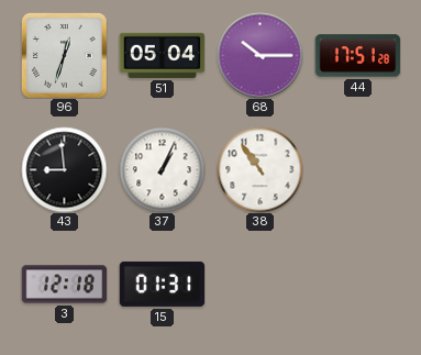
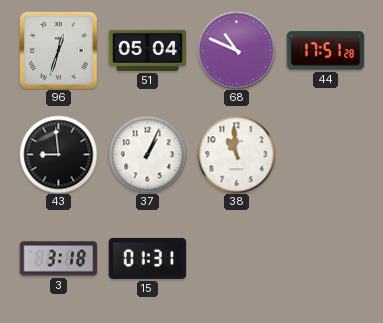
68: 10:15 -> 10:49 (236, 50)
38: 10:54 -> 10:59 (236, 154)
3: 12:18 -> 3:18 (58, 259)
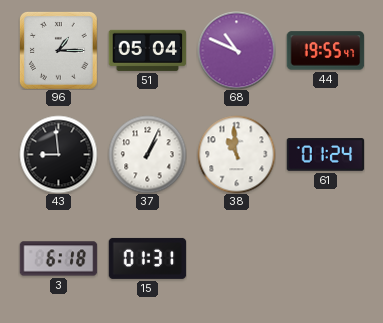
96: 12:33 -> 1:15 (59, 51)
44: 17:51 -> 19:55 (325, 51)
61: none -> 01:24 (325, 155)
3: 3:18 -> 6:18 (58, 259)
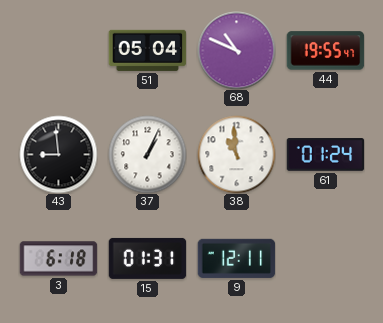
96: 1:15 -> none (59, 51)
9: none -> 12:11 (236, 258)
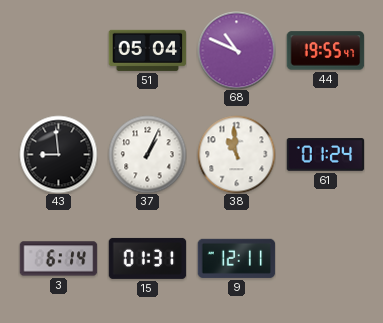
3: 6:18 -> 6:14 (58, 259)
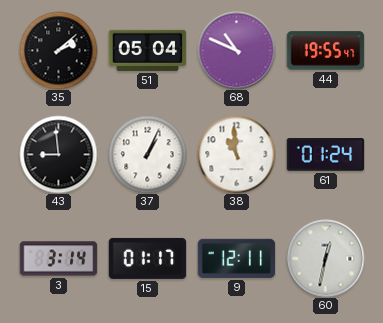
35: none -> 2:08 (58, 50)
3: 6:14 -> 3:14 (58, 259)
15: 01:31 -> 01:17 (147, 258)
60: none -> 12:32 (325, 258)
